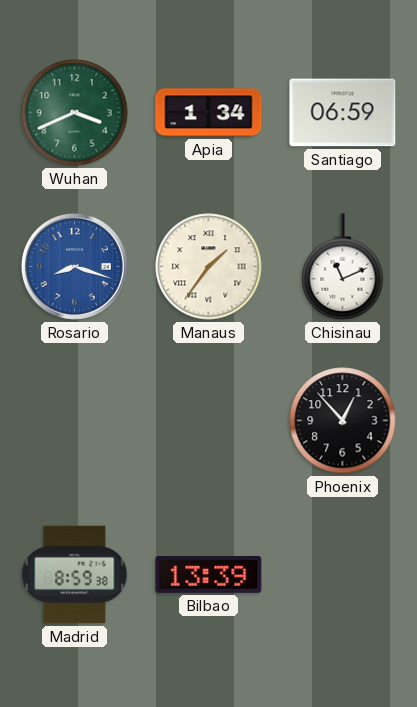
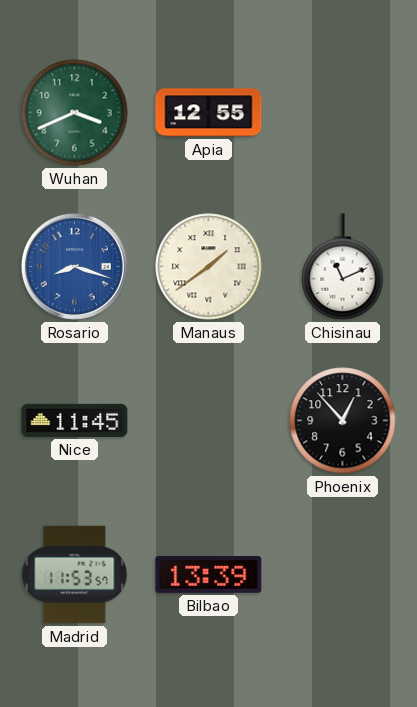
Apia: 1:34 -> 12:55 (209, 113)
Santiago: 06:59 -> none (343, 113)
Manaus: 1:36 -> 1:39 (209, 267)
Nice: none -> 11:45 (75, 420)
Madrid: 8:59 -> 11:53 (75, 575)
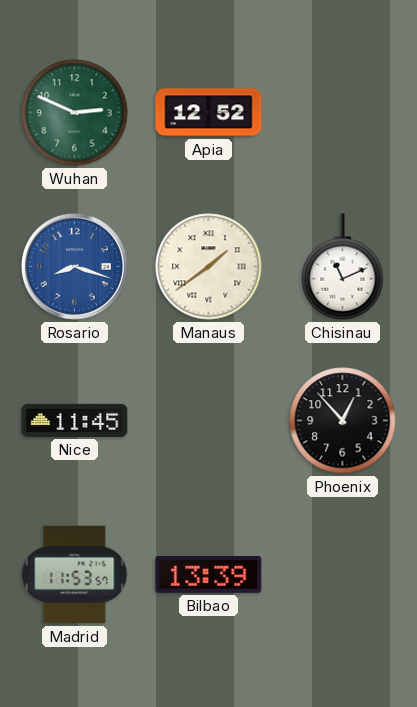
Wuhan: 3:41 -> 2:49 (75, 113)
Apia: 12:55 -> 12:52 (209, 113)
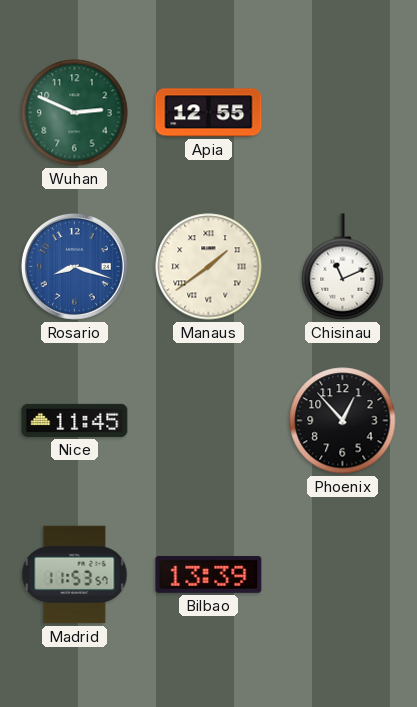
Apia: 12:52 -> 12:55 (209, 113)
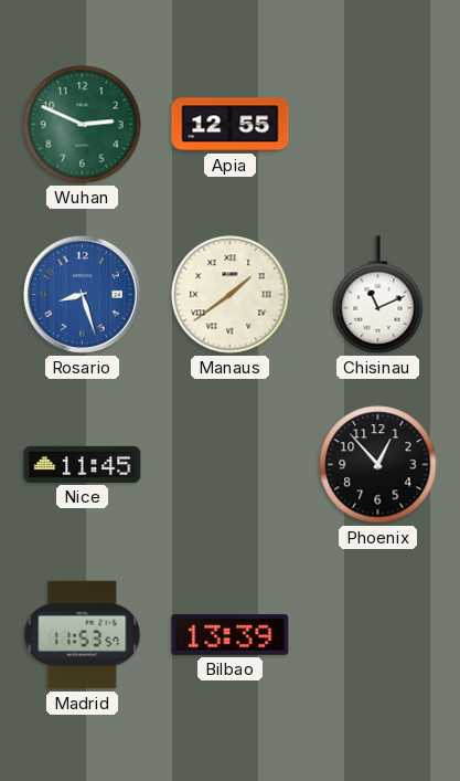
Rosario: 8:18 -> 8:27 (82, 294)
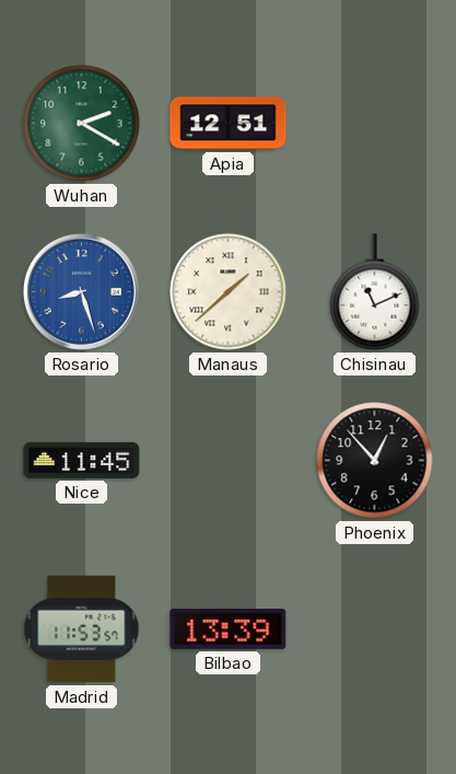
Wuhan: 2:49 -> 2:20 (82, 124)
Apia: 12:55 -> 12:51 (229, 124)
Manaus: 1:39 -> 1:38 (229, 292)
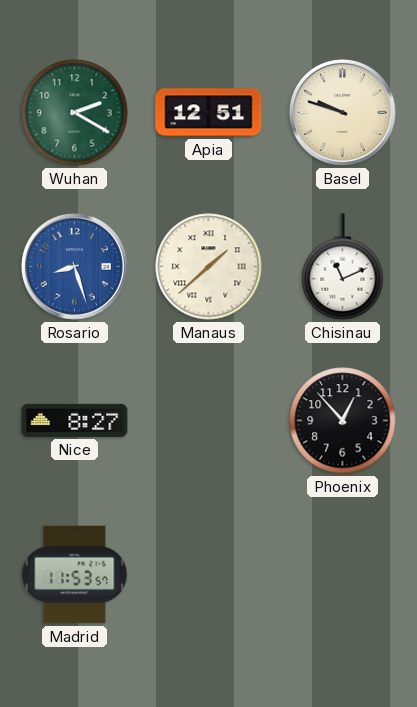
Basel: none -> 9:48 (342, 112)
Nice: 11:45 -> 8:27 (75, 420)
Bilbao: 13:39 -> none (229, 628)
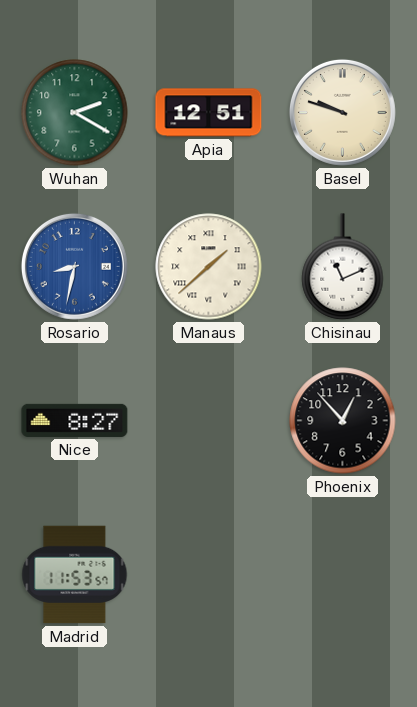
Rosario: 8:27 -> 8:32 (74, 266)
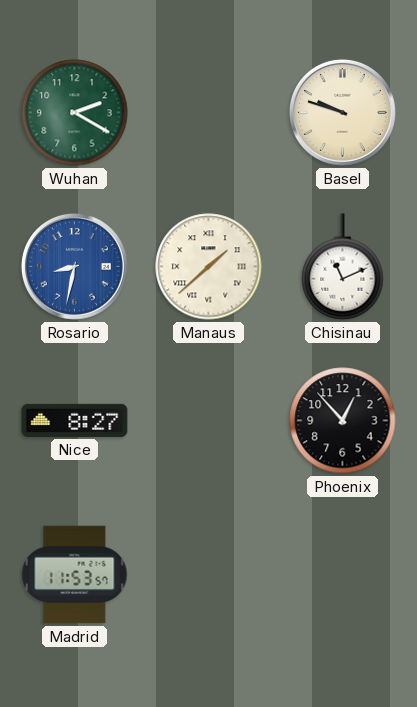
Apia: 12:51 -> none (209, 113)
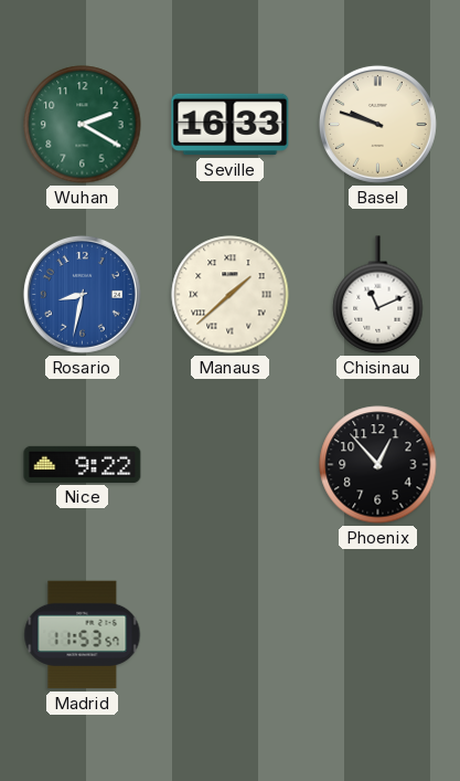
Seville: none -> 16:33 (231, 125)
Nice: 8:27 -> 9:22 (83, 464)
